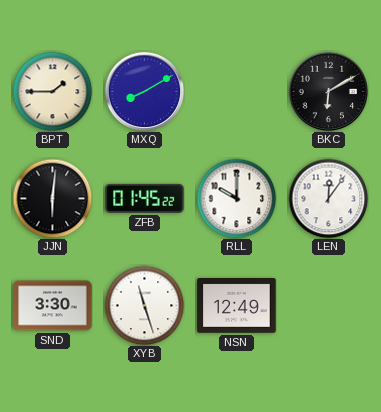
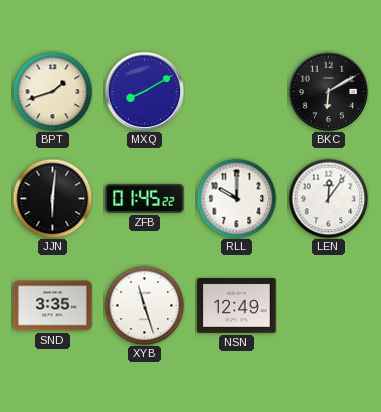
BPT: 1:45 -> 1:42 (52, 91)
SND: 3:30 -> 3:35 (53, 306)
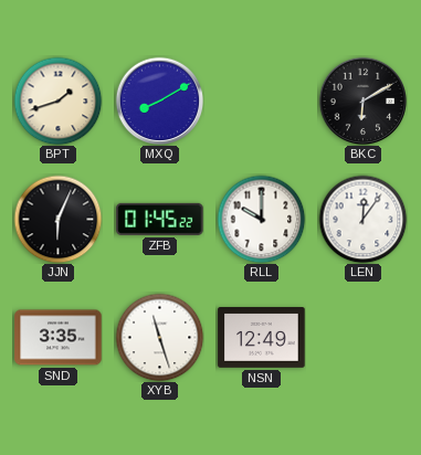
JJN: 6:01 -> 6:04 (57, 219)
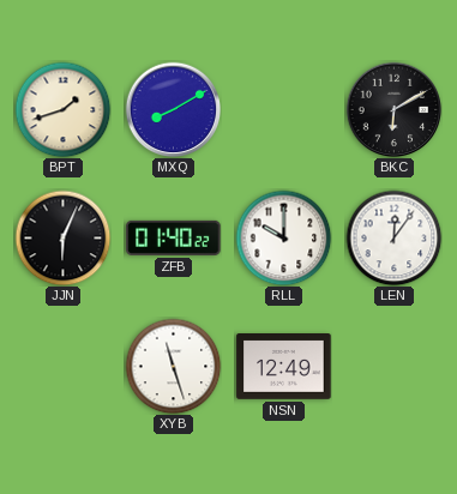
ZFB: 01:45 -> 01:40 (174, 237)
SND: 3:35 -> none (59, 338)
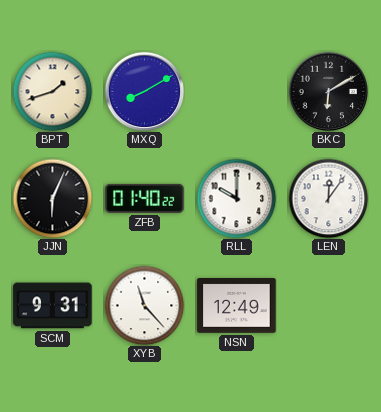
SCM: none -> 9:31 (53, 306)
XYB: 11:27 -> 11:23 (144, 305)
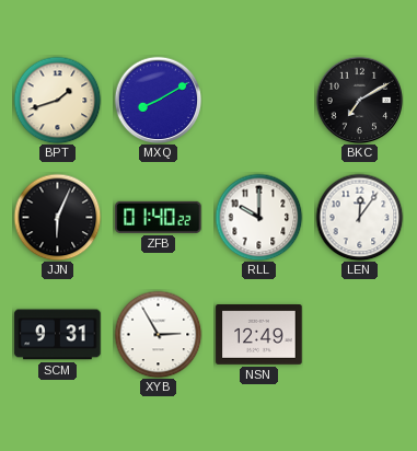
BKC: 6:10 -> 7:10 (359, 100)
XYB: 11:23 -> 2:55 (158, 334)
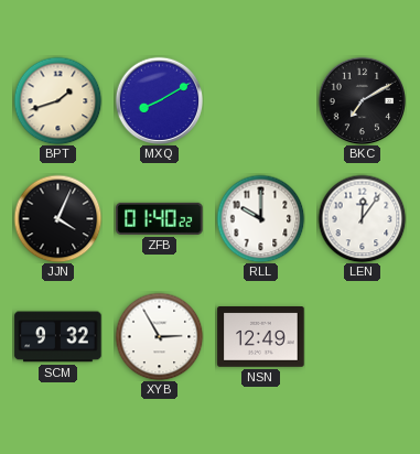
JJN: 6:04 -> 4:04 (57, 218)
SCM: 9:31 -> 9:32 (58, 337)
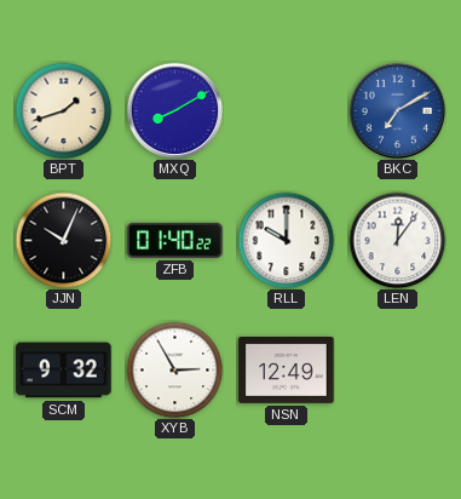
BKC dial: black -> blue (397, 110)
JJN: 4:04 -> 10:04 (63, 240)
